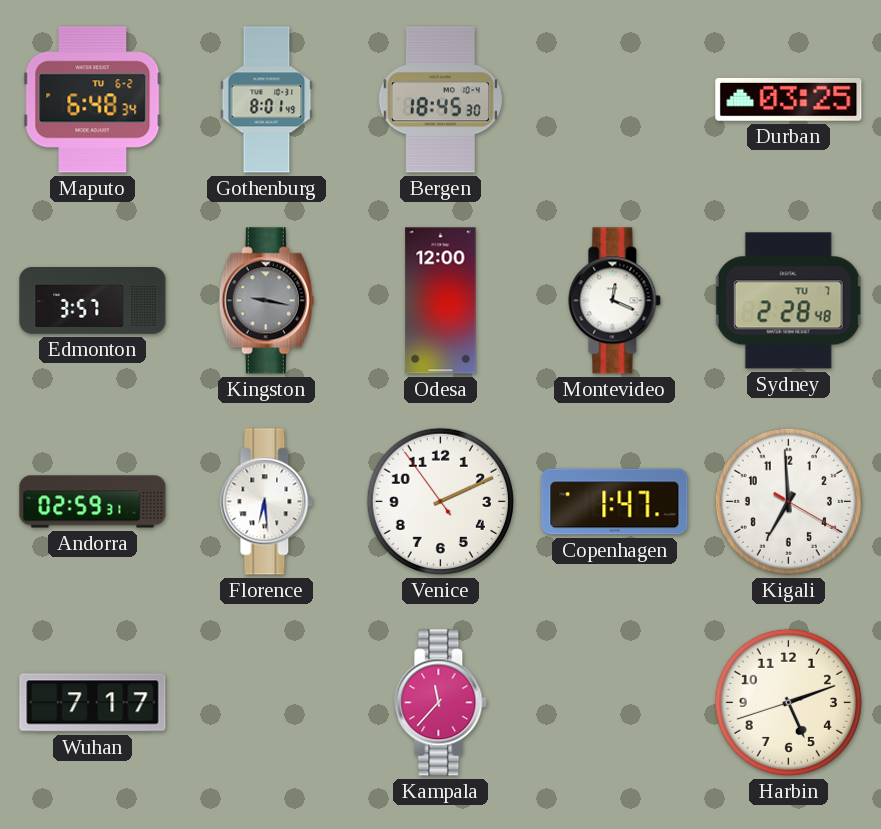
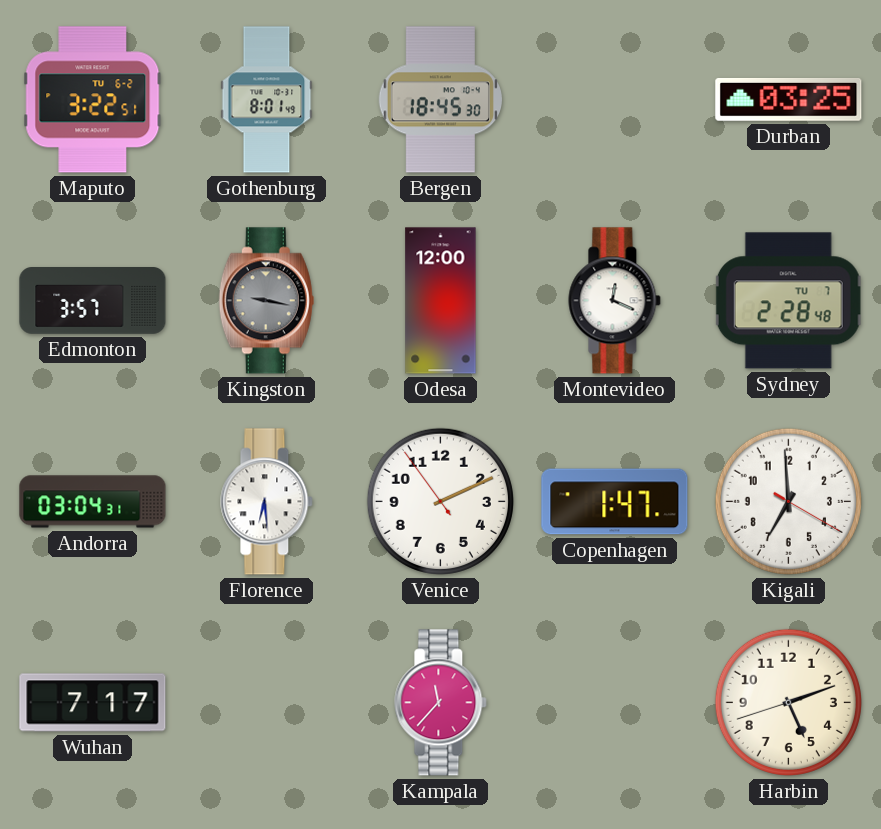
Maputo: 6:48 -> 3:22 (93, 100)
Andorra: 02:59 -> 03:04 (93, 502)
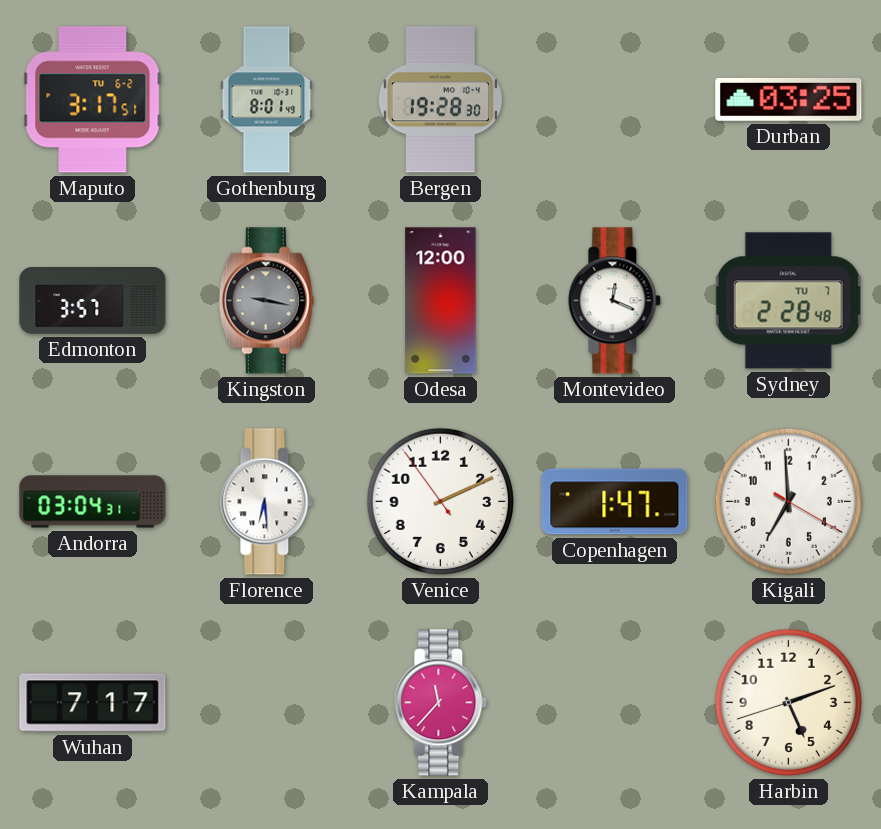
Maputo: 3:22 -> 3:17 (93, 100)
Bergen: 18:45 -> 19:28 (440, 100)
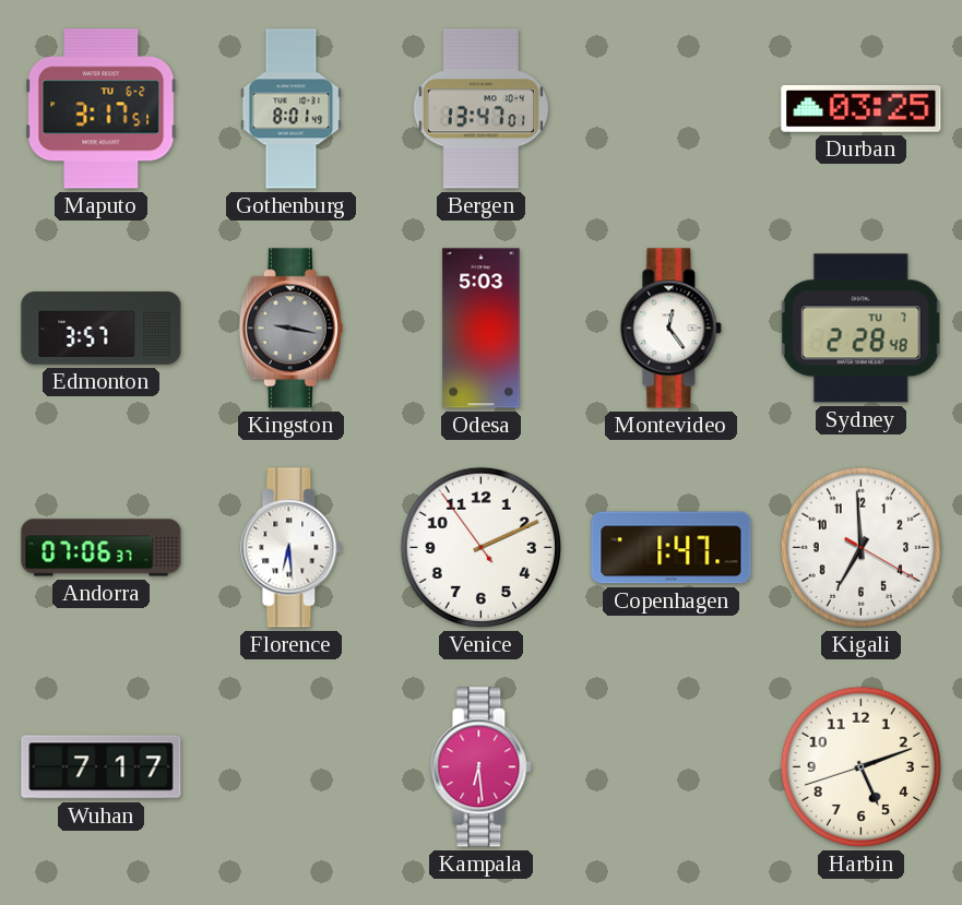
Bergen: 19:28 -> 13:47 (480, 109)
Odesa: 12:00 -> 5:03 (482, 329)
Montevideo: 12:19 -> 12:24 (672, 329)
Andorra: 03:04 -> 07:06 (102, 548)
Kampala: 11:37 -> 6:29 (482, 767)
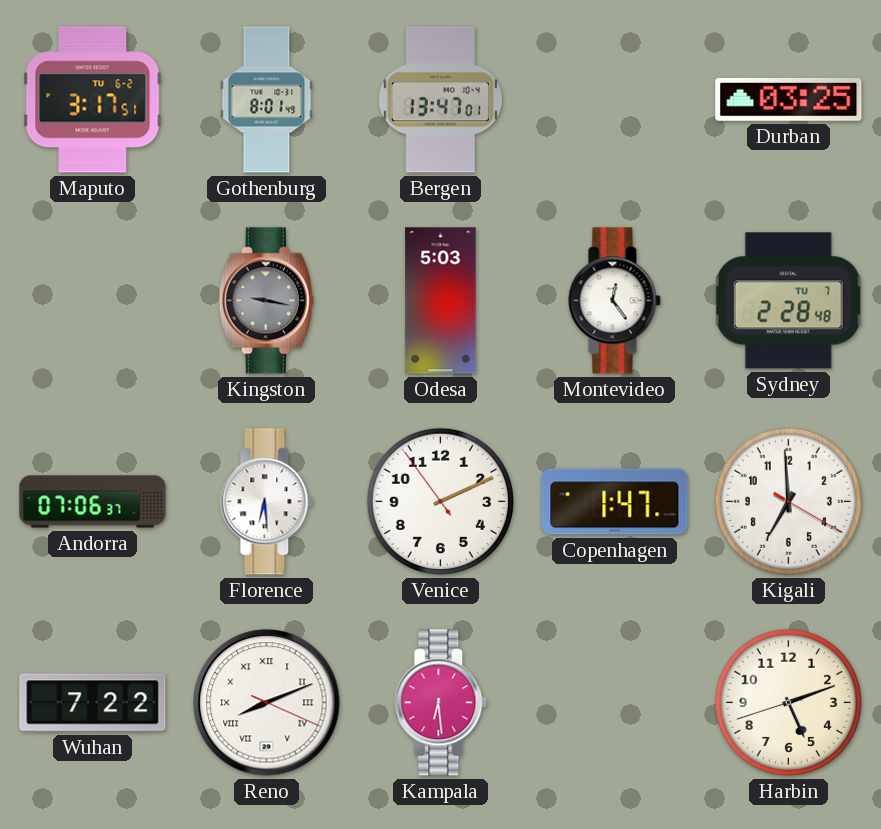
Edmonton: 3:57 -> none (102, 329)
Wuhan: 7:17 -> 7:22 (93, 703)
Reno: none -> 8:11 (267, 703)
